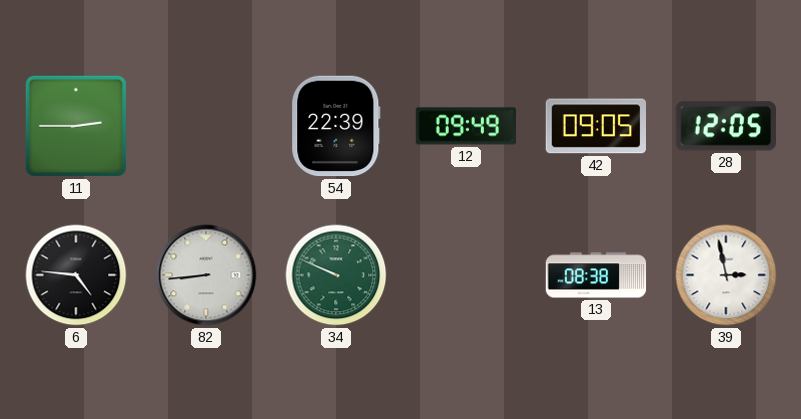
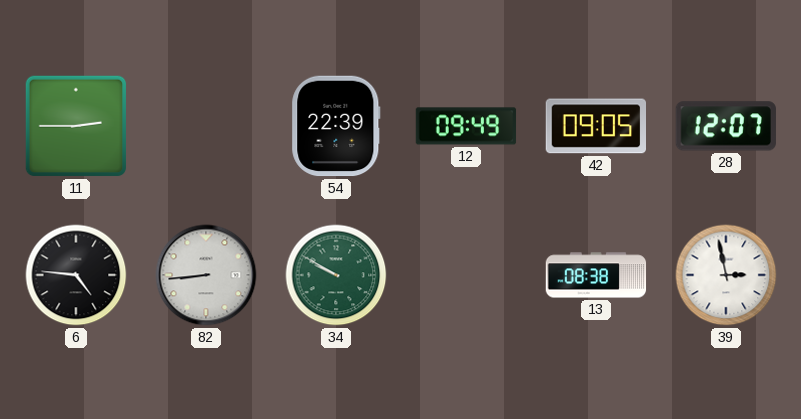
28: 12:05 -> 12:07 (726, 126)
34: 9:49 -> 9:50 (336, 275)
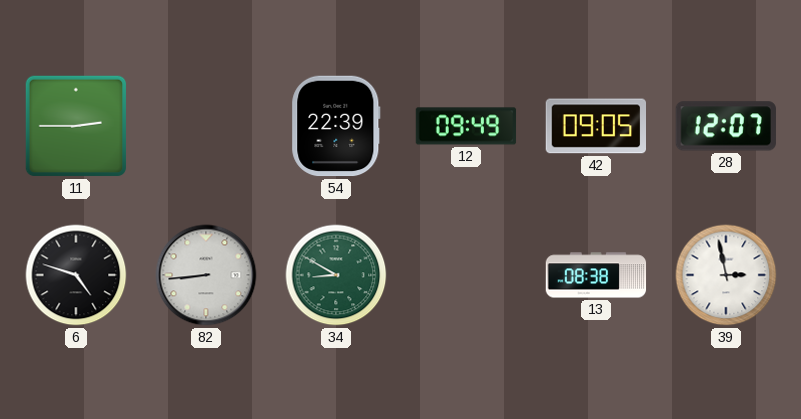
6: 4:46 -> 4:48 (76, 275)
34: 9:50 -> 8:50 (336, 275)
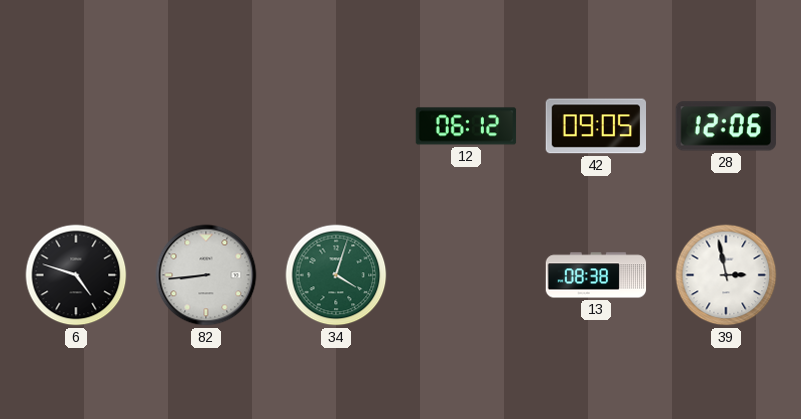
11: 2:45 -> none (76, 126)
54: 22:39 -> none (336, 126)
12: 09:49 -> 06:12 (466, 126)
28: 12:07 -> 12:06 (726, 126)
34: 8:50 -> 4:03 (336, 275)
